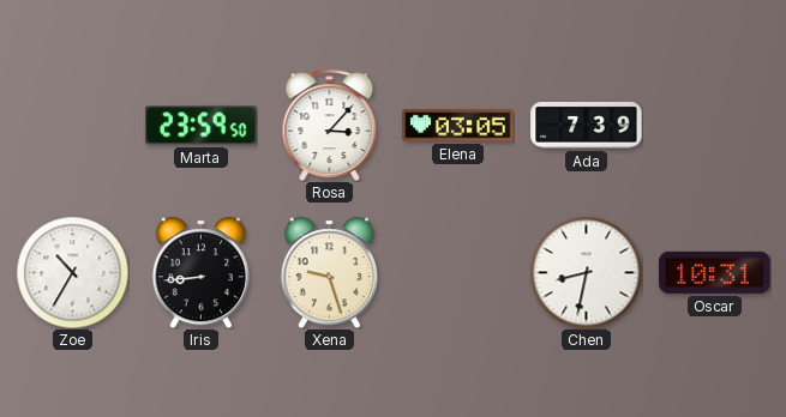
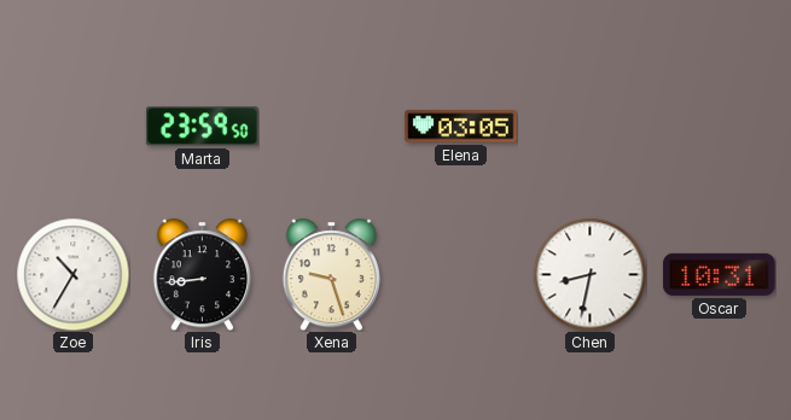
Rosa: 3:07 -> none (330, 125)
Ada: 7:39 -> none (587, 126)
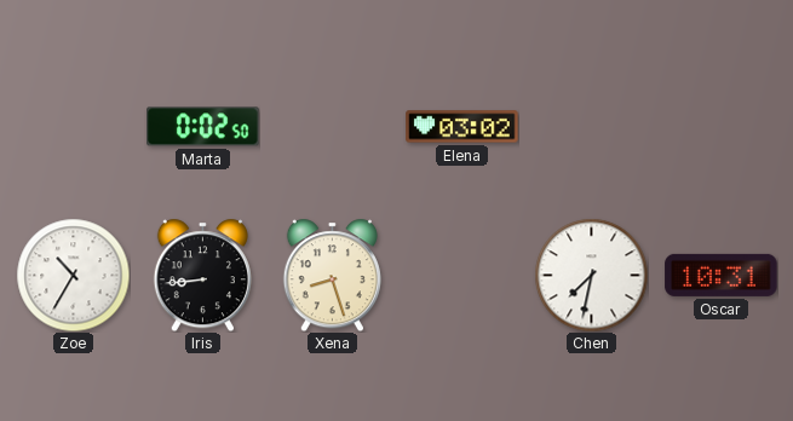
Marta: 23:59 -> 0:02 (203, 127)
Elena: 03:05 -> 03:02 (462, 127)
Xena: 9:27 -> 8:27 (332, 275)
Chen: 8:32 -> 7:32 (591, 275)
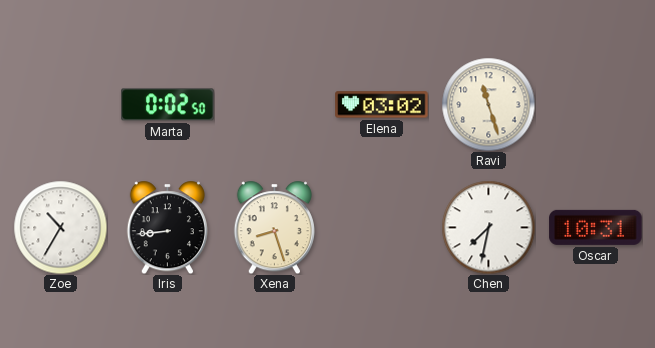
Ravi: none -> 11:27 (488, 104)
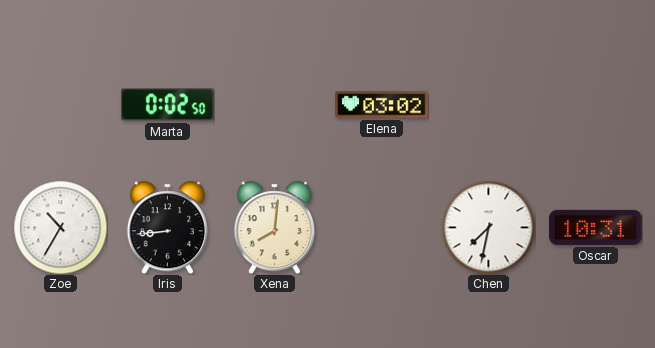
Ravi: 11:27 -> none (488, 104)
Xena: 8:27 -> 8:01 (274, 227)
